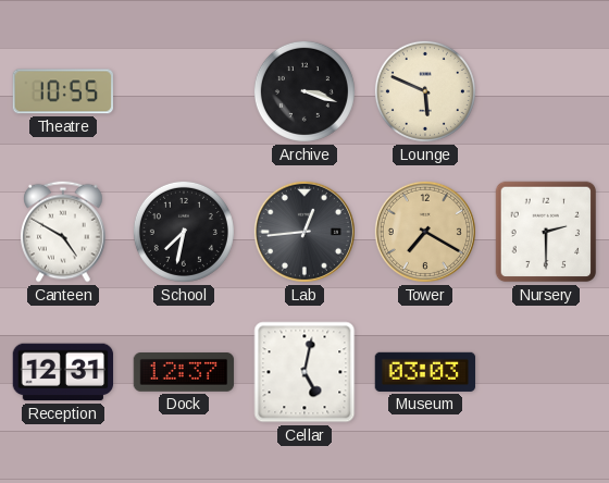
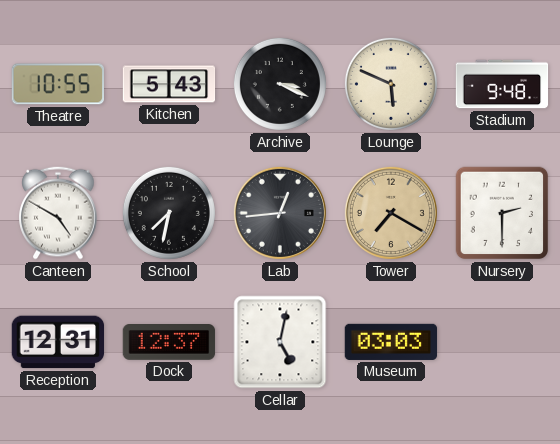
Kitchen: none -> 5:43 (169, 84)
Archive: 3:18 -> 3:19 (280, 84)
Stadium: none -> 9:48 (502, 84)
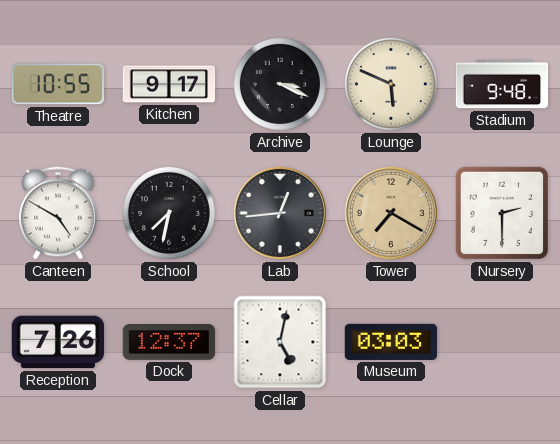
Kitchen: 5:43 -> 9:17 (169, 84)
Reception: 12:31 -> 7:26 (58, 342)
